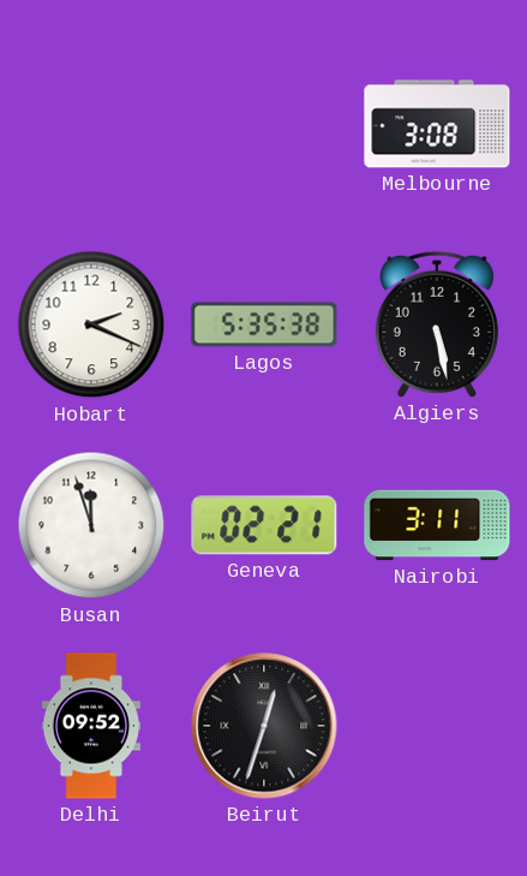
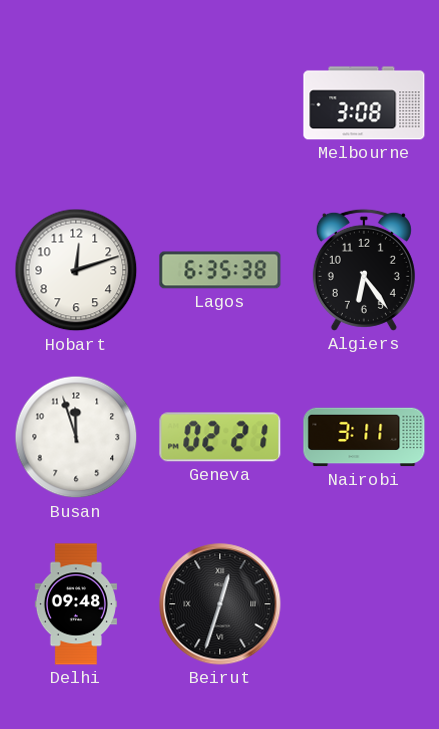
Hobart: 2:19 -> 12:12 (76, 270)
Lagos: 5:35 -> 6:35 (220, 270)
Algiers: 5:28 -> 6:24 (364, 270)
Delhi: 09:52 -> 09:48 (76, 604)
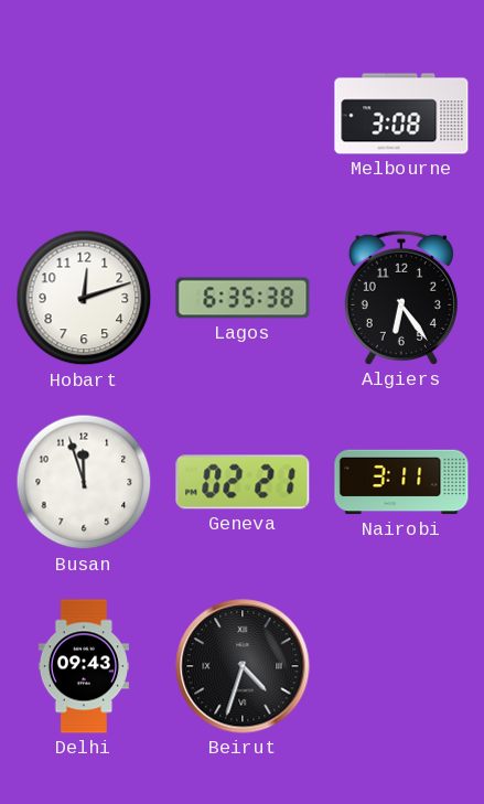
Delhi: 09:48 -> 09:43 (84, 666)
Beirut: 12:33 -> 4:33 (243, 666)
